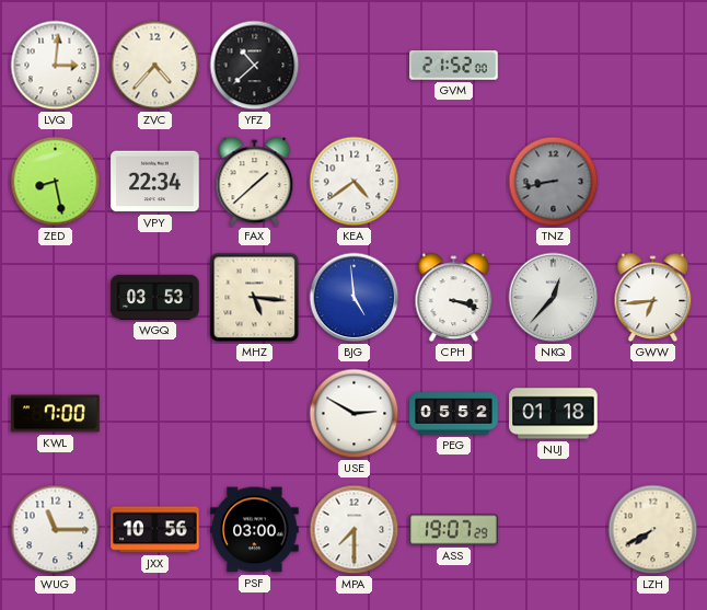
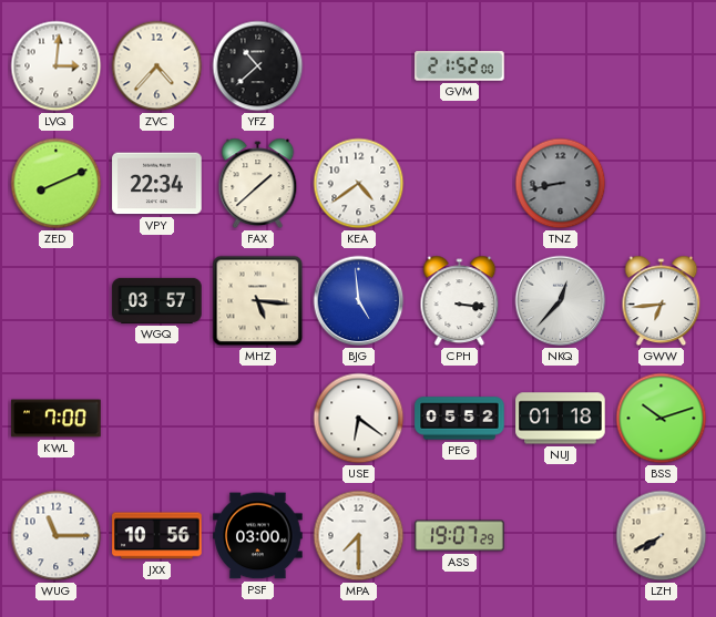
ZED: 8:28 -> 8:11 (57, 184)
WGQ: 03:53 -> 03:57 (157, 300)
CPH: 3:18 -> 3:16 (460, 301)
USE: 2:50 -> 6:21 (359, 419)
BSS: none -> 10:12 (662, 419)
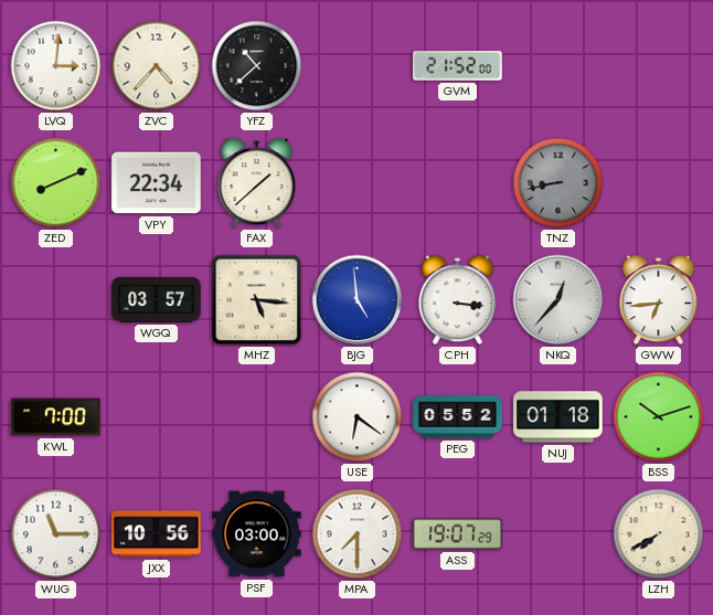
KEA: 4:39 -> none (359, 184)
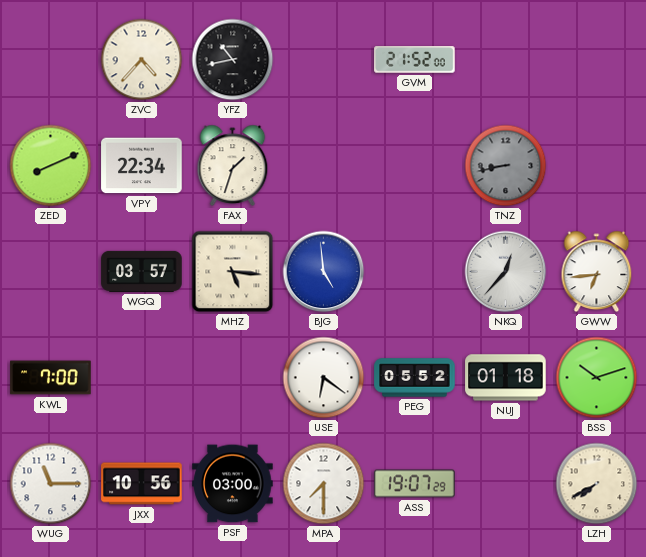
LVQ: 3:01 -> none (56, 66)
YFZ: 10:38 -> 10:43 (233, 60)
FAX: 1:38 -> 1:33 (233, 166)
CPH: 3:16 -> none (458, 300)
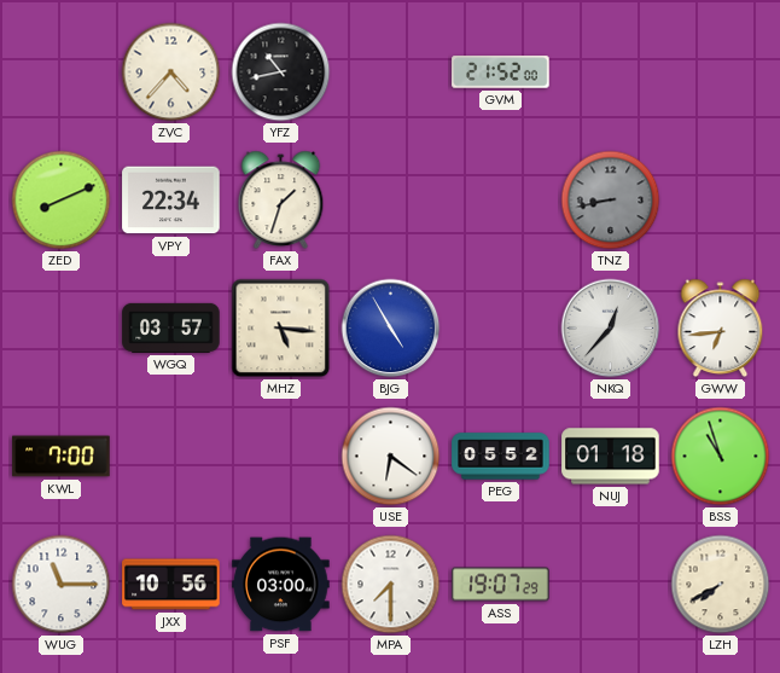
BJG: 4:59 -> 4:55 (391, 329)
BSS: 10:12 -> 10:57 (721, 457)
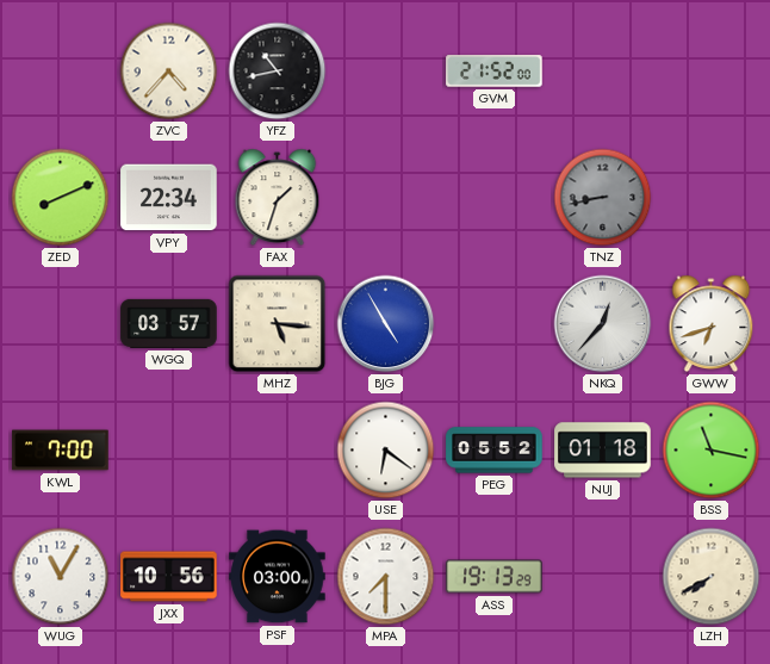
GWW: 6:44 -> 6:42 (712, 324)
BSS: 10:57 -> 11:17 (712, 451)
WUG: 11:15 -> 11:05 (61, 577)
ASS: 19:07 -> 19:13 (495, 577)
